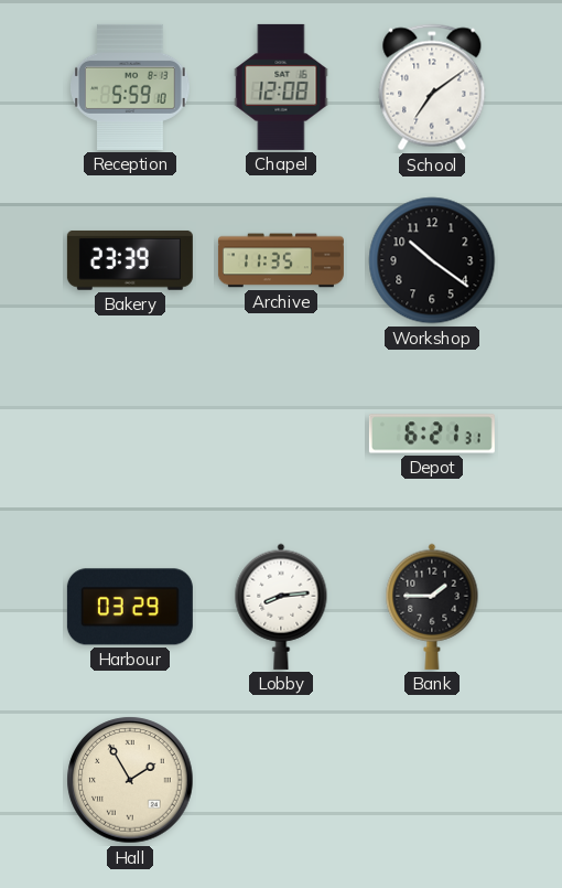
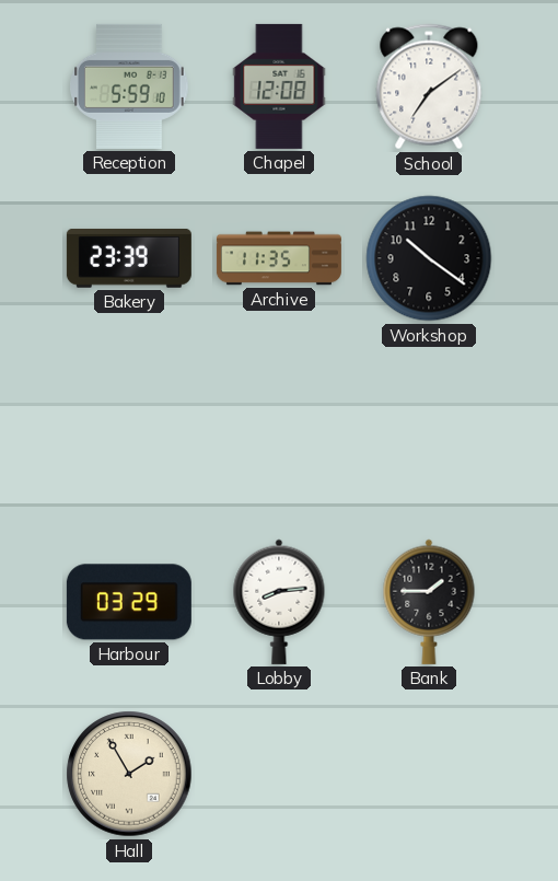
Depot: 6:21 -> none (432, 434)
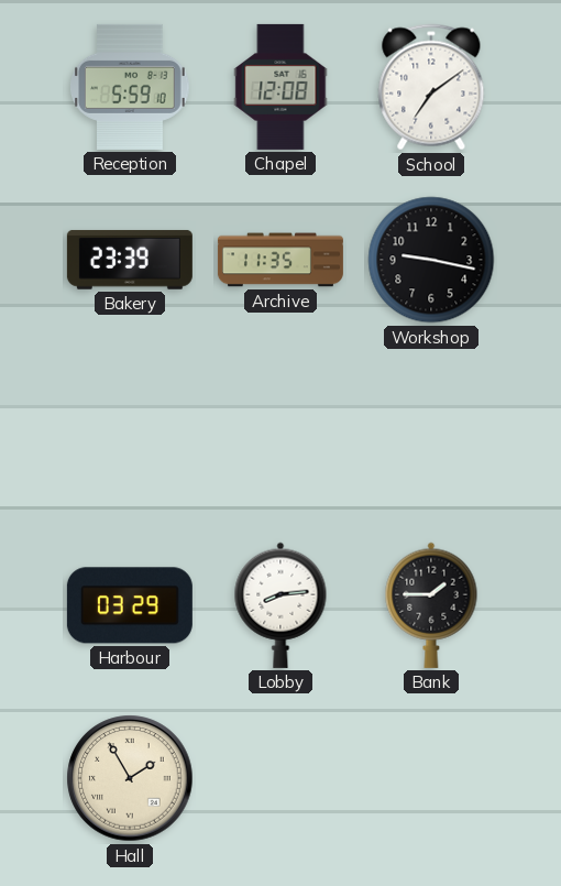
Workshop: 10:21 -> 9:17 (431, 260)
